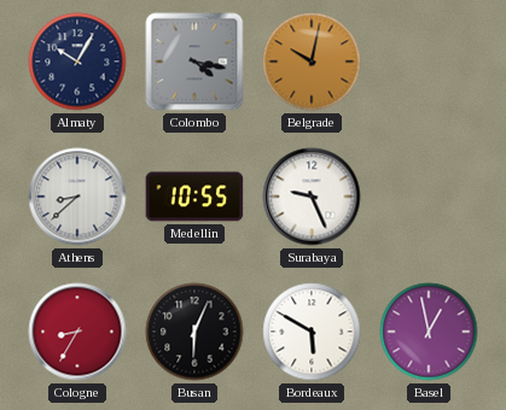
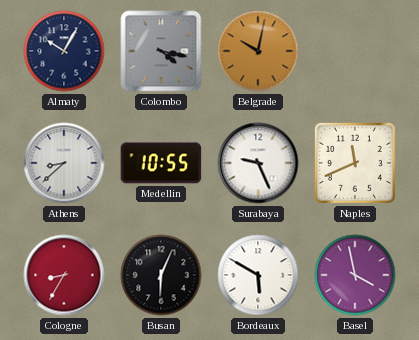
Naples: none -> 11:41 (355, 163)
Basel: 12:58 -> 3:58 (355, 275)
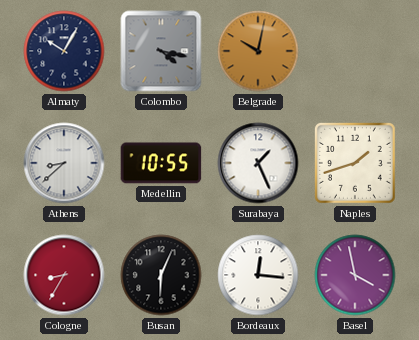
Surabaya: 9:26 -> 1:26 (258, 163)
Naples: 11:41 -> 1:42 (355, 163)
Bordeaux: 5:50 -> 12:16 (258, 275)
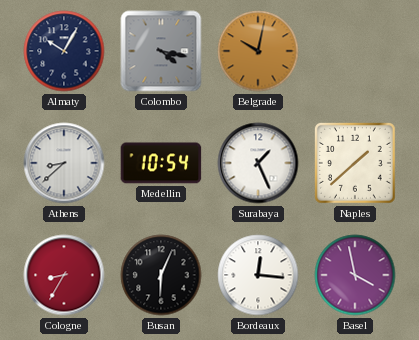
Medellin: 10:55 -> 10:54 (161, 163)
Naples: 1:42 -> 1:38 (355, 163)
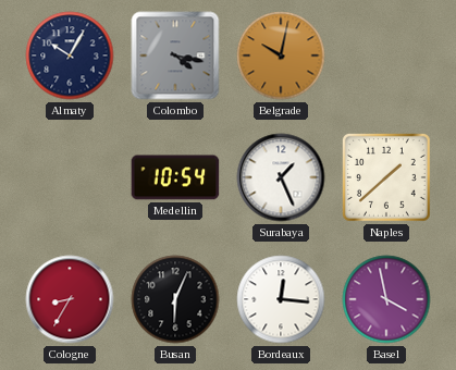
Athens: 8:38 -> none (64, 163)
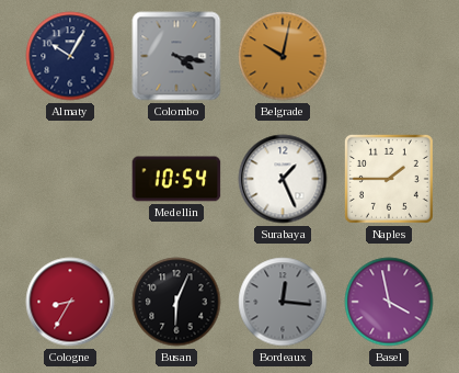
Naples: 1:38 -> 1:45 (389, 179)
Bordeaux dial: white -> grey (283, 302)
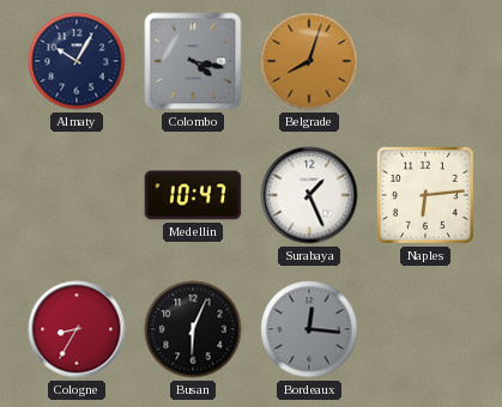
Belgrade: 10:02 -> 8:03 (309, 61)
Medellin: 10:54 -> 10:47 (193, 195)
Naples: 1:45 -> 6:14 (425, 195)
Basel: 3:58 -> none (389, 302)
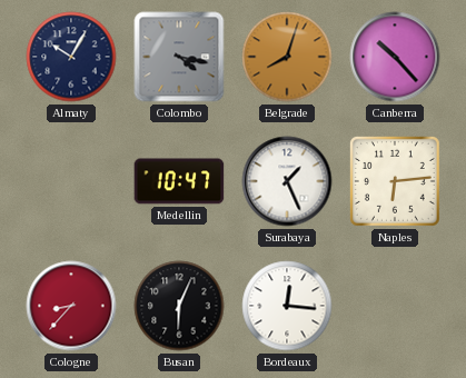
Canberra: none -> 10:23 (395, 57)
Cologne: 8:35 -> 8:37 (71, 306)
Bordeaux dial: grey -> white (287, 306)
